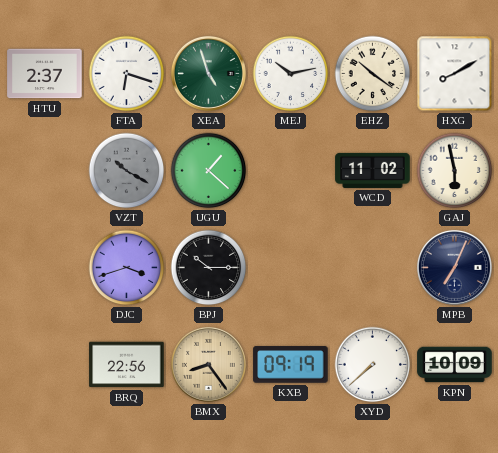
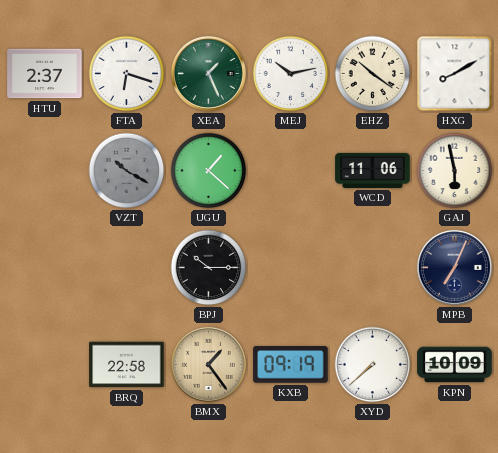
XEA: 4:57 -> 1:26 (208, 73)
WCD: 11:02 -> 11:06 (373, 170)
DJC: 3:42 -> none (127, 268)
BRQ: 22:56 -> 22:58 (127, 365)
BMX: 8:24 -> 1:24 (208, 364)
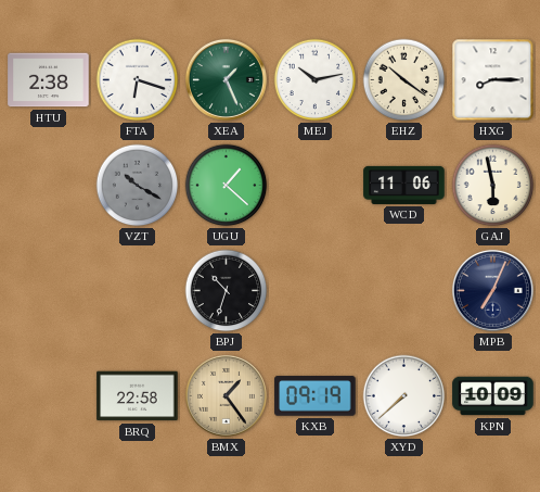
HTU: 2:37 -> 2:38 (49, 80)
HXG: 8:10 -> 8:15 (493, 80)
BPJ: 10:15 -> 10:33 (227, 291)
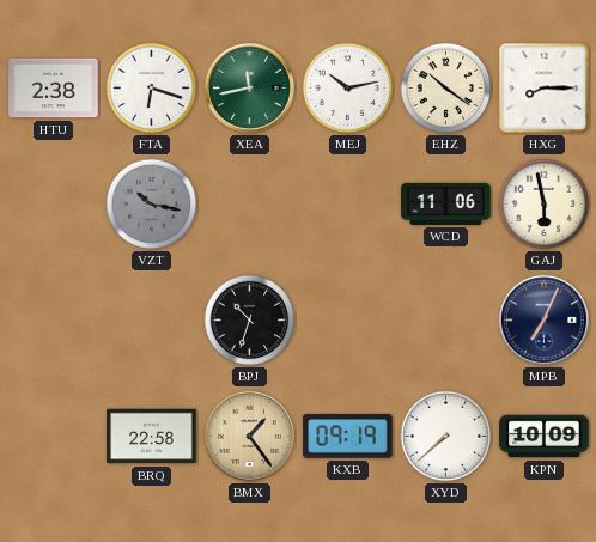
XEA: 1:26 -> 11:43 (249, 87)
VZT: 10:20 -> 10:17 (152, 205)
UGU: 1:22 -> none (227, 186)
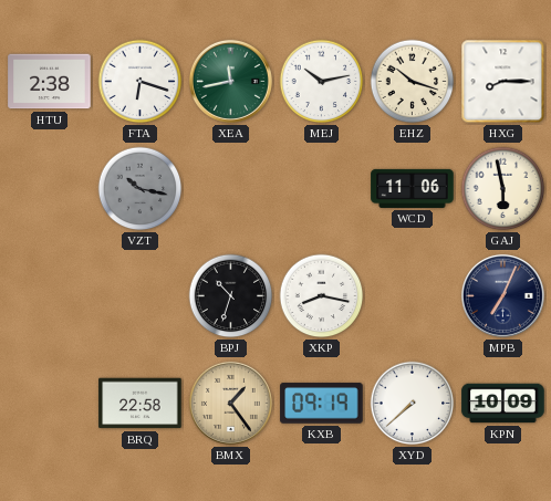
EHZ: 10:21 -> 10:18 (413, 82)
XKP: none -> 8:17 (322, 296)
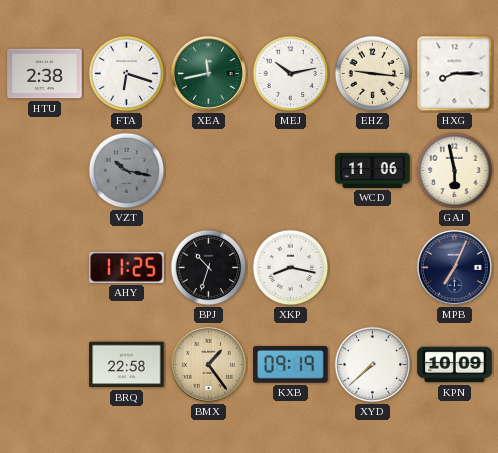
EHZ: 10:18 -> 9:16 (373, 74)
AHY: none -> 11:25 (127, 267)
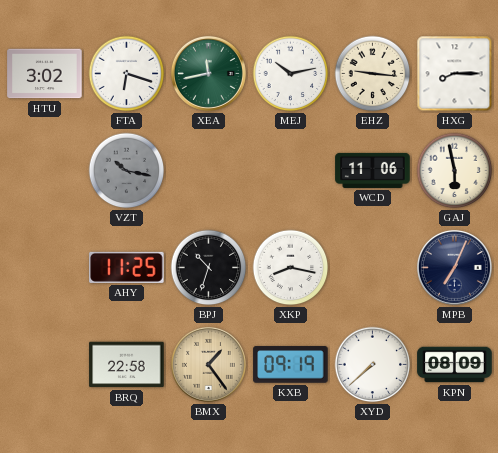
HTU: 2:38 -> 3:02 (45, 74)
KPN: 10:09 -> 08:09 (455, 365)
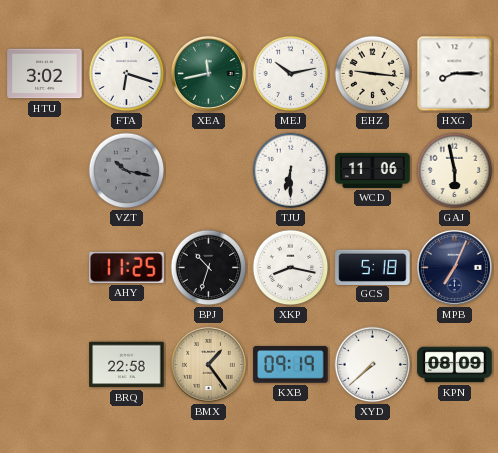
TJU: none -> 6:30 (291, 171)
GCS: none -> 5:18 (373, 267)
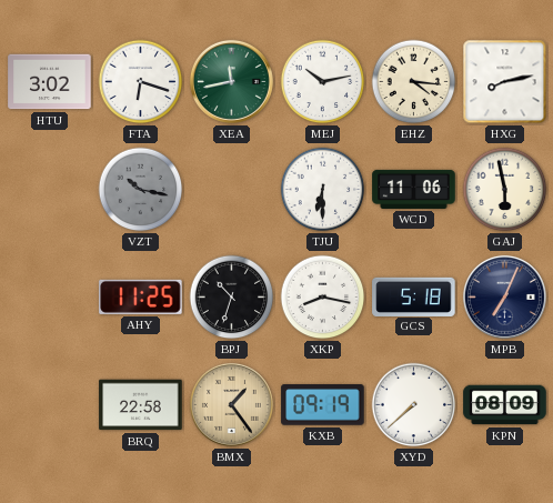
EHZ: 9:16 -> 4:16 (414, 82)
HXG: 8:15 -> 8:13 (505, 82)
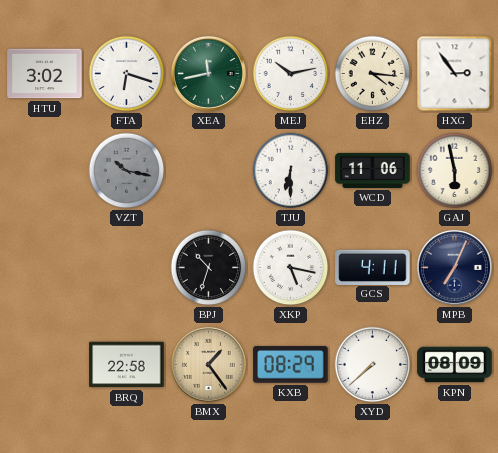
HXG: 8:13 -> 2:54 (455, 74)
AHY: 11:25 -> none (141, 296)
XKP: 8:17 -> 5:17 (291, 268)
GCS: 5:18 -> 4:11 (373, 267)
KXB: 09:19 -> 08:29 (291, 365)
